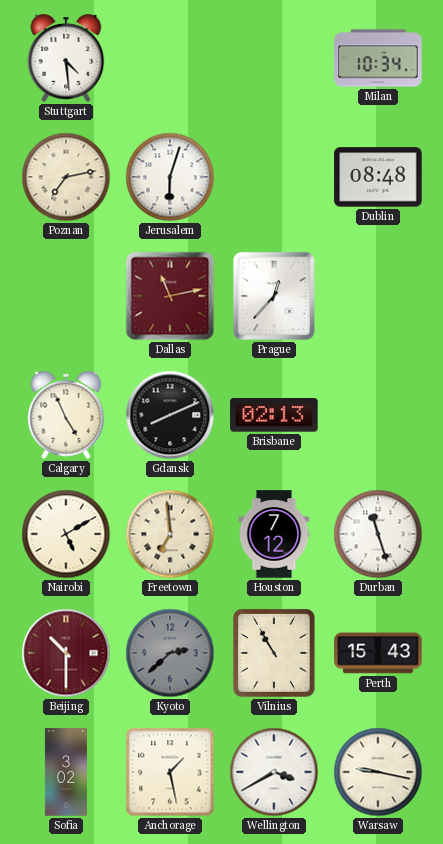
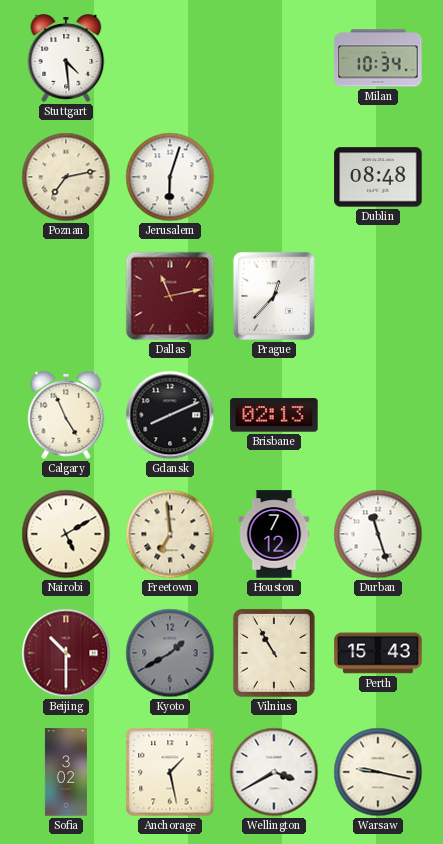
Kyoto: 2:38 -> 1:40 (170, 653)
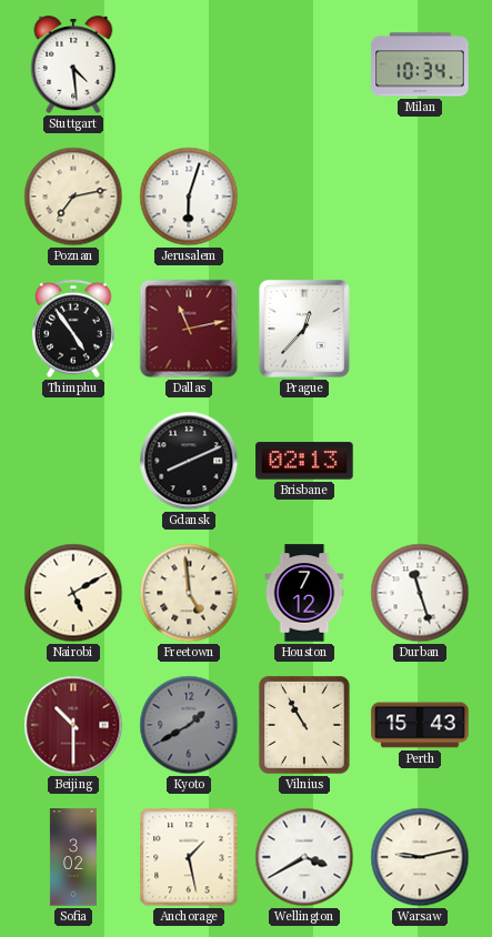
Dublin: 08:48 -> none (378, 177)
Thimphu: none -> 4:54 (73, 329)
Calgary: 4:56 -> none (66, 415)
Freetown: 6:59 -> 4:59 (189, 593)
Warsaw: 9:17 -> 9:13 (420, 857)
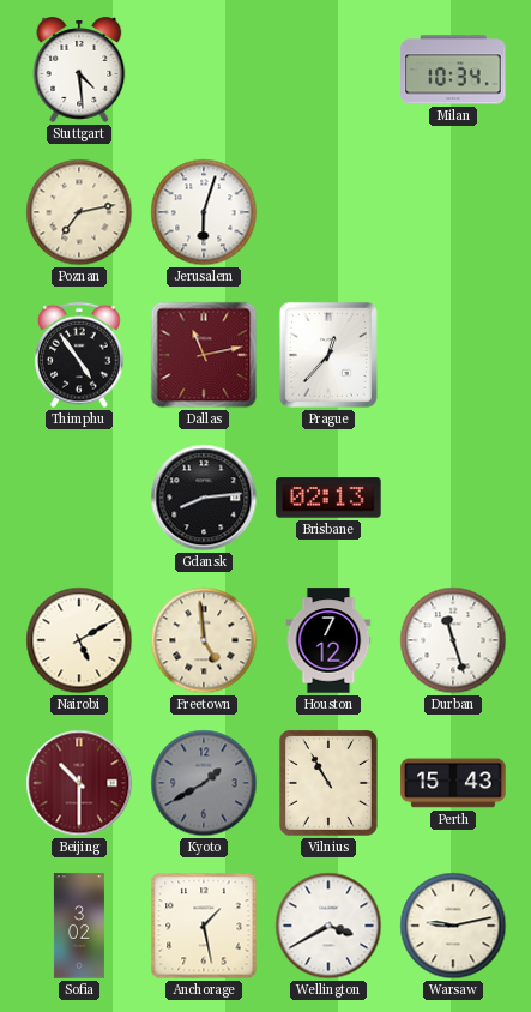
Gdansk: 8:11 -> 8:14 (204, 498)
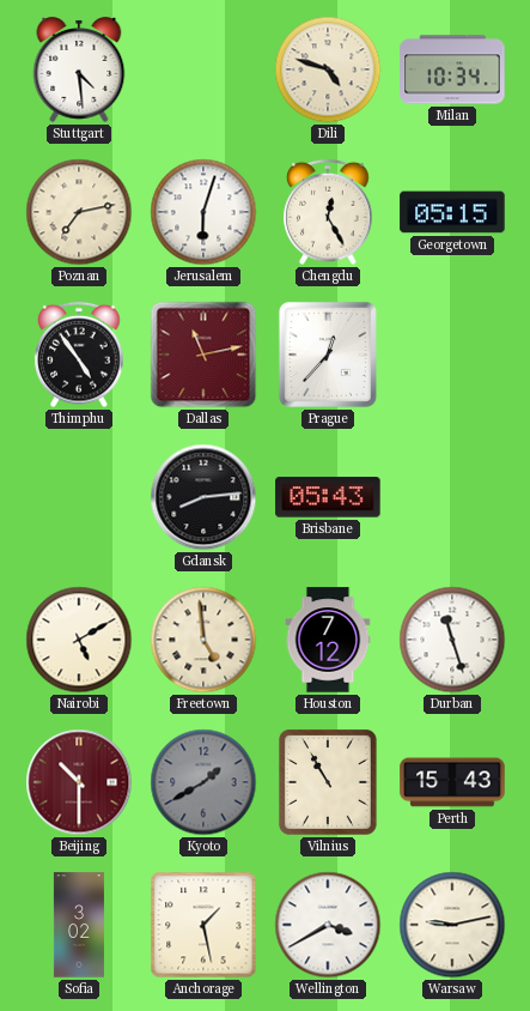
Dili: none -> 4:48 (328, 69)
Chengdu: none -> 12:25 (328, 212)
Georgetown: none -> 05:15 (452, 212)
Brisbane: 02:13 -> 05:43 (328, 497)
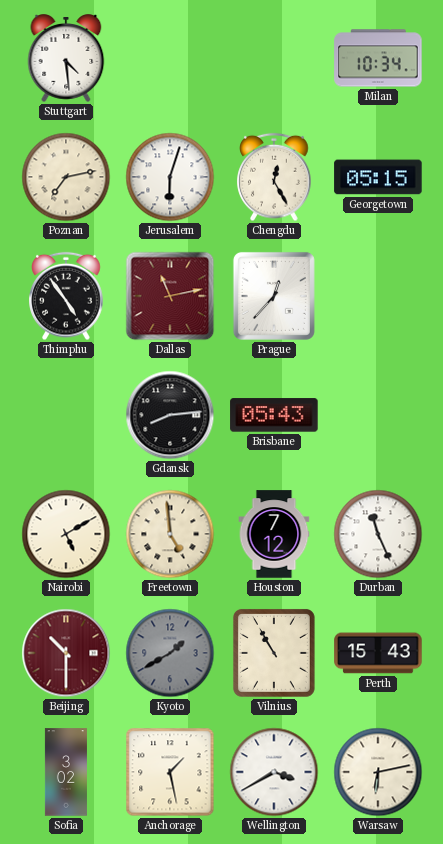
Dili: 4:48 -> none (328, 69)
Durban: 11:27 -> 11:26 (378, 534)
Warsaw: 9:13 -> 6:13 (378, 772)
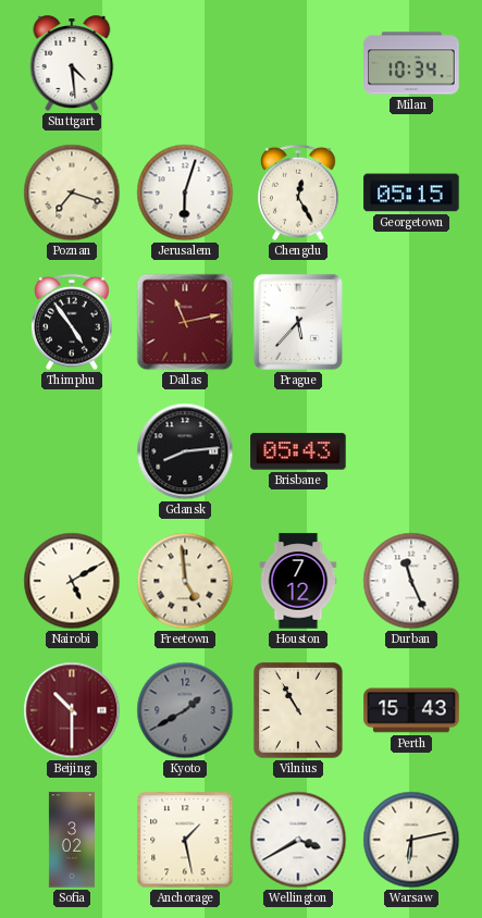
Poznan: 7:13 -> 7:18 (72, 193)
Prague: 12:37 -> 5:37 (298, 322)
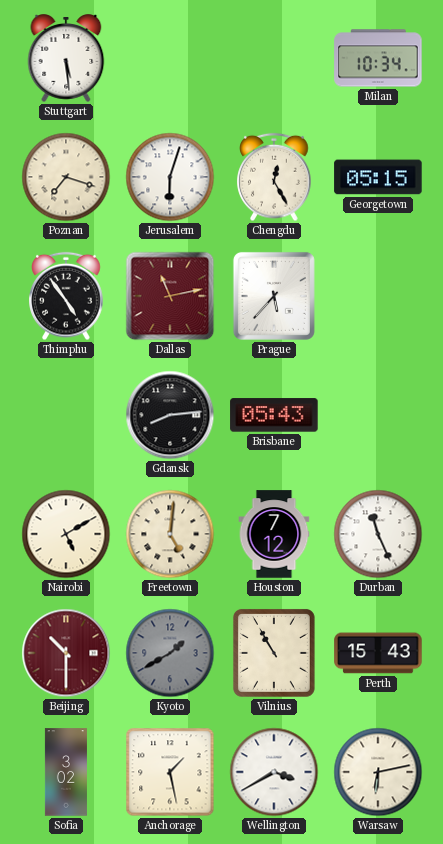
Stuttgart: 4:29 -> 5:29 (66, 58)
Freetown: 4:59 -> 5:01 (170, 534)
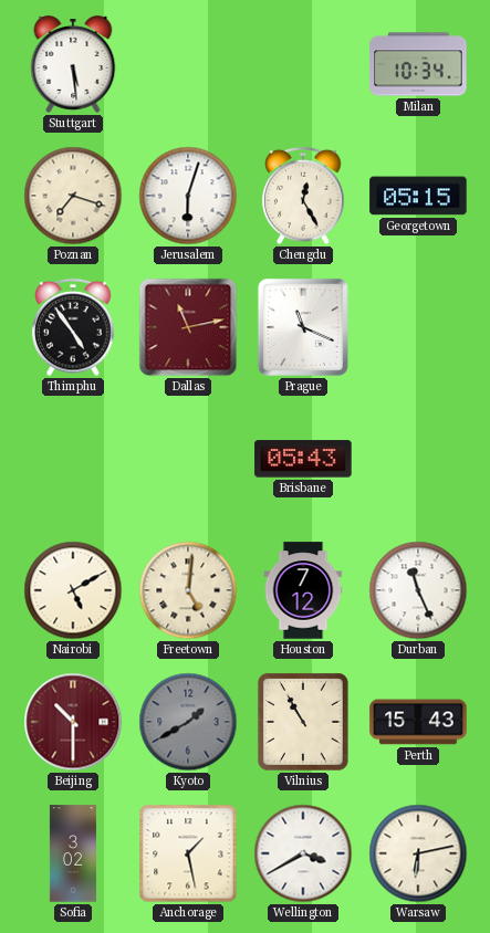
Prague: 5:37 -> 11:19 (303, 327)
Gdansk: 8:14 -> none (170, 415)
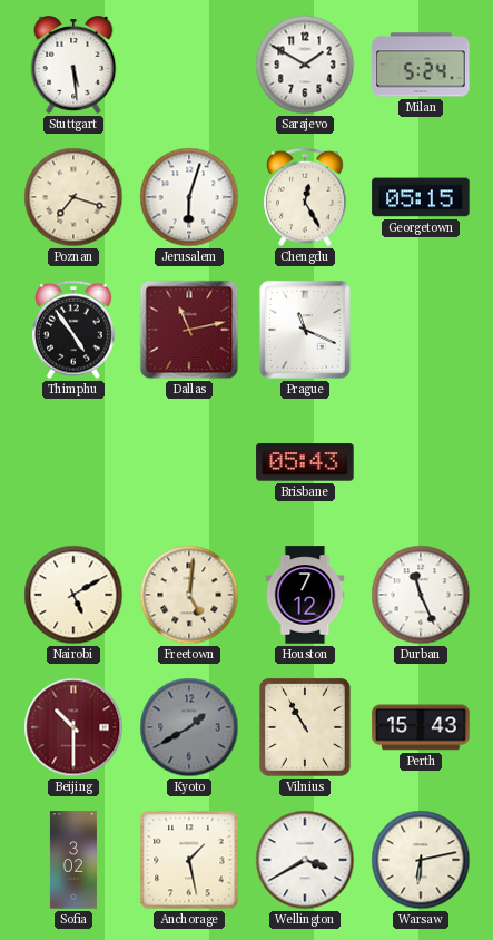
Sarajevo: none -> 1:50 (305, 65)
Milan: 10:34 -> 5:24 (421, 65)
